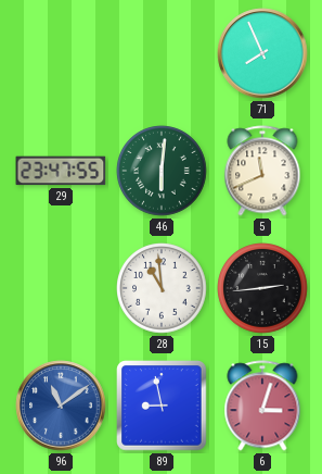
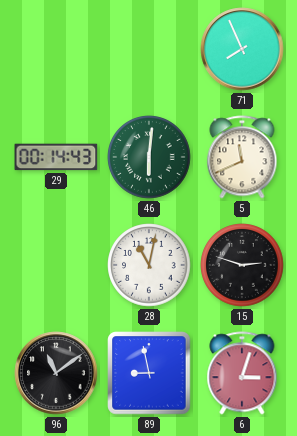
29: 23:47 -> 00:14 (56, 157)
28: 10:59 -> 11:02 (149, 265)
15: 2:44 -> 2:48 (242, 265)
96 dial: blue -> black (56, 373)
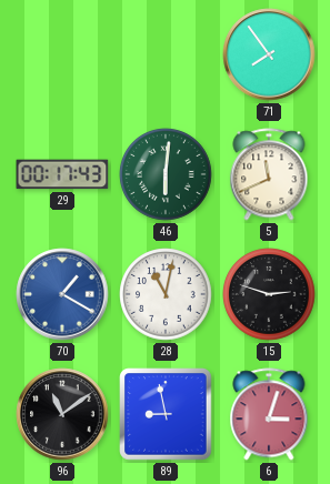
71: 7:56 -> 7:54 (269, 54)
29: 00:14 -> 00:17 (62, 174)
70: none -> 1:20 (62, 294)
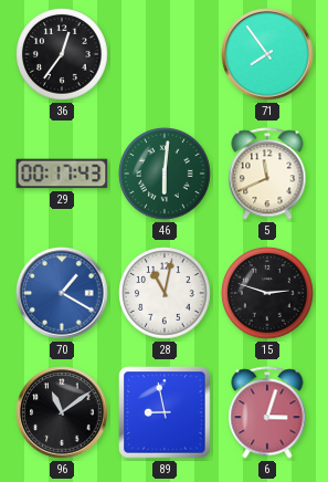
36: none -> 12:36 (62, 54)
